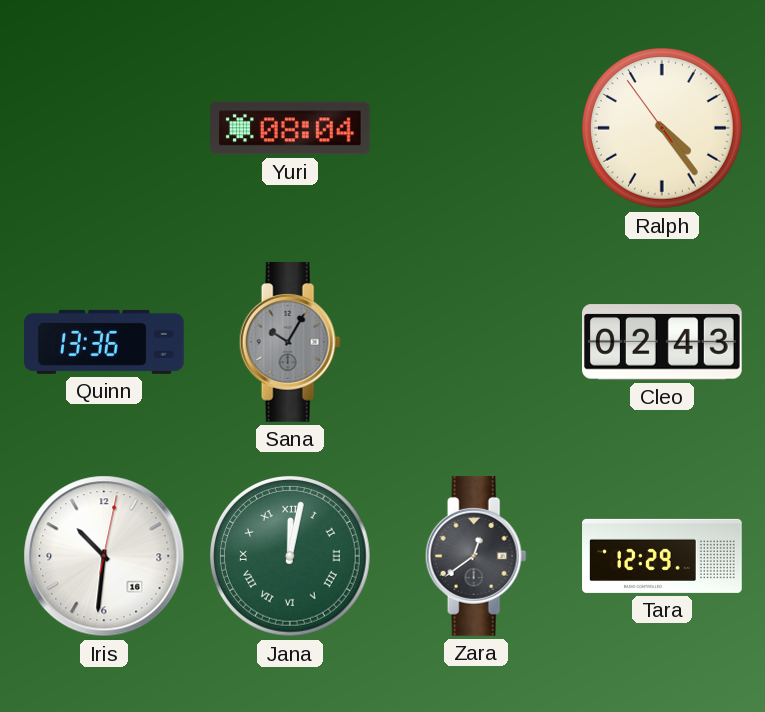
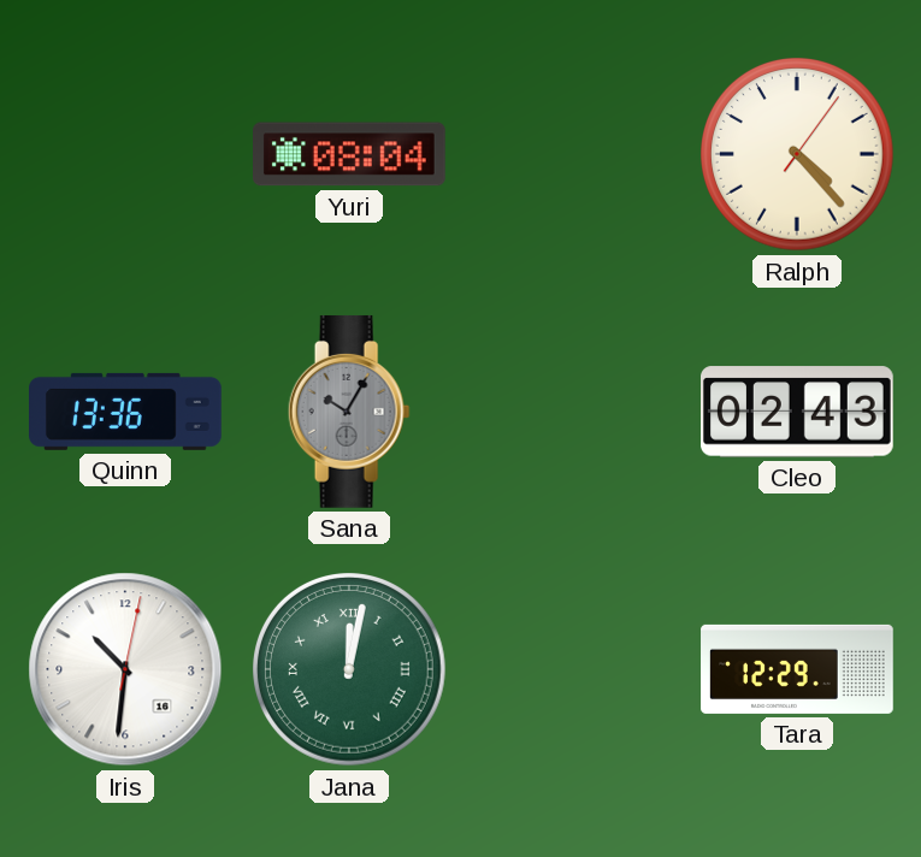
Ralph: 4:23:54 -> 4:23:06 (798, 155)
Zara: 12:39 -> none (476, 556)
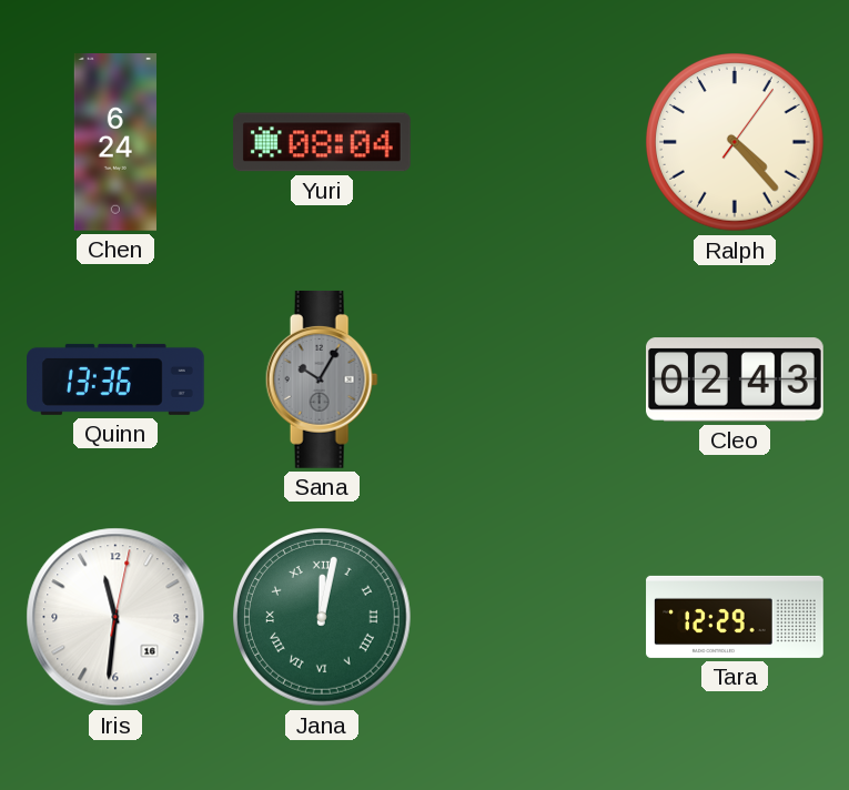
Chen: none -> 6:24 (115, 142)
Iris: 10:31 -> 11:31 (115, 617)
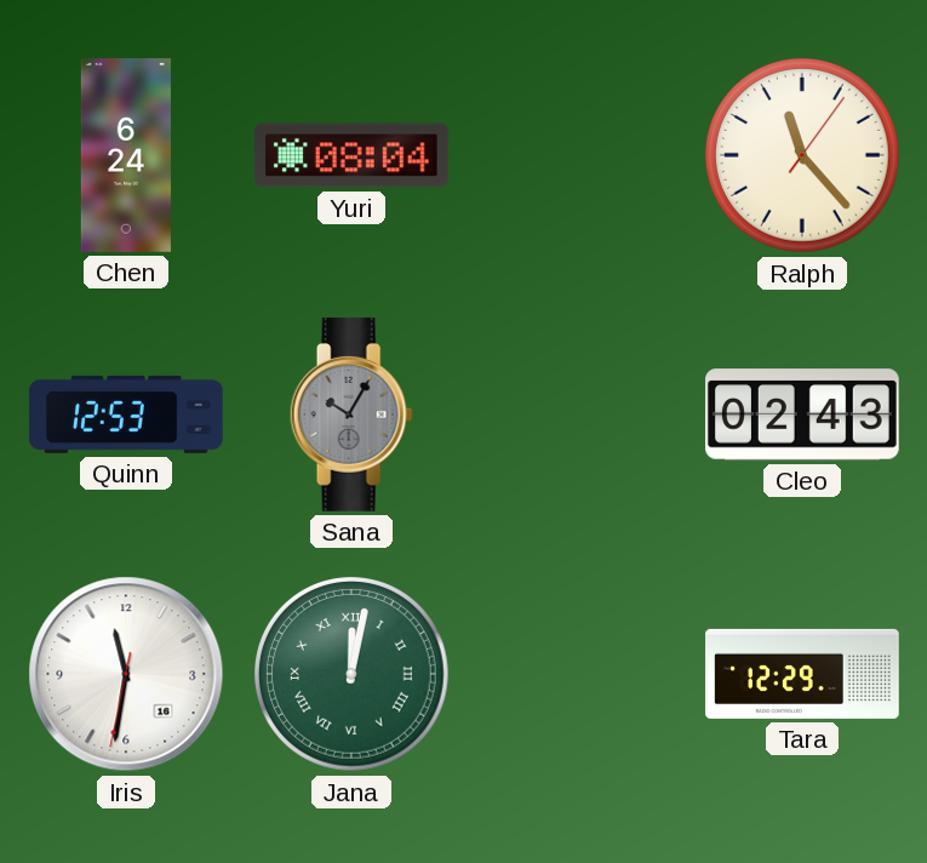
Ralph: 4:23 -> 11:23 (803, 156)
Quinn: 13:36 -> 12:53 (127, 415)
Iris: 11:31:02 -> 11:31:32 (126, 674)
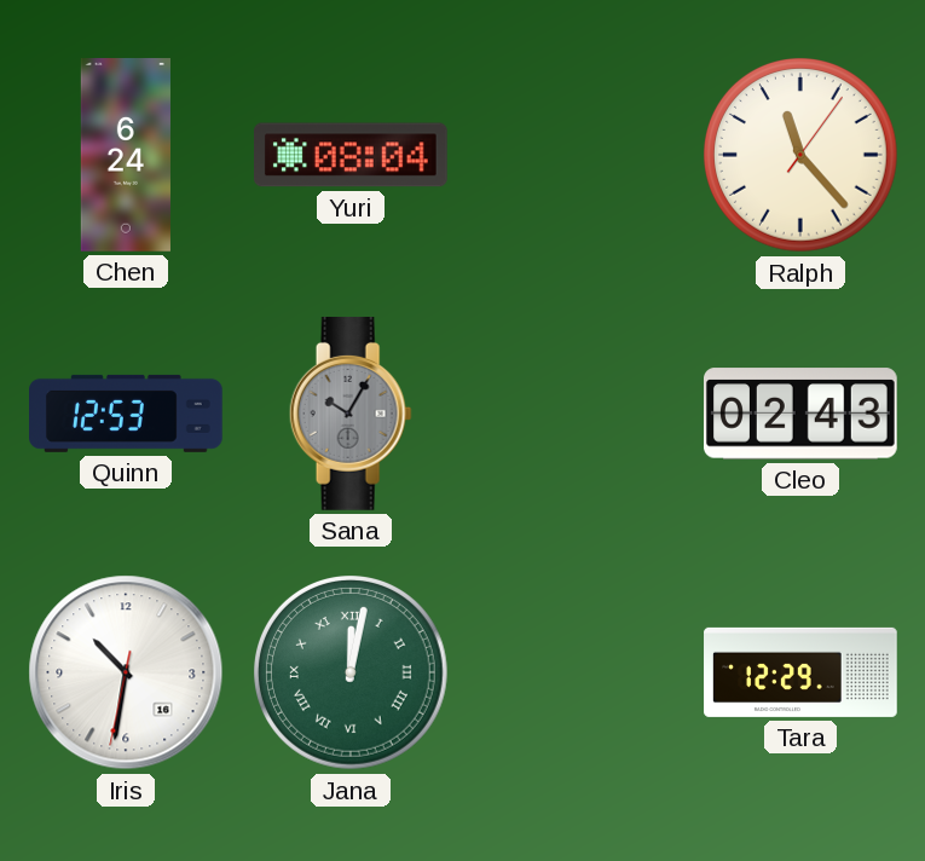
Iris: 11:31 -> 10:31 (126, 672)
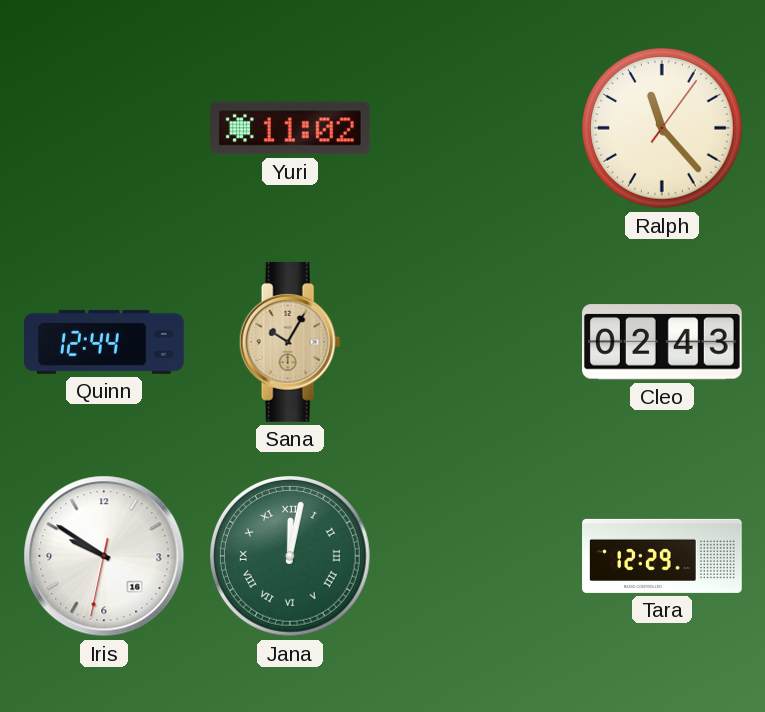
Chen: 6:24 -> none (126, 155)
Yuri: 08:04 -> 11:02 (291, 128)
Quinn: 12:53 -> 12:44 (105, 342)
Sana dial: grey -> champagne (290, 342)
Iris: 10:31 -> 9:50 (104, 556)
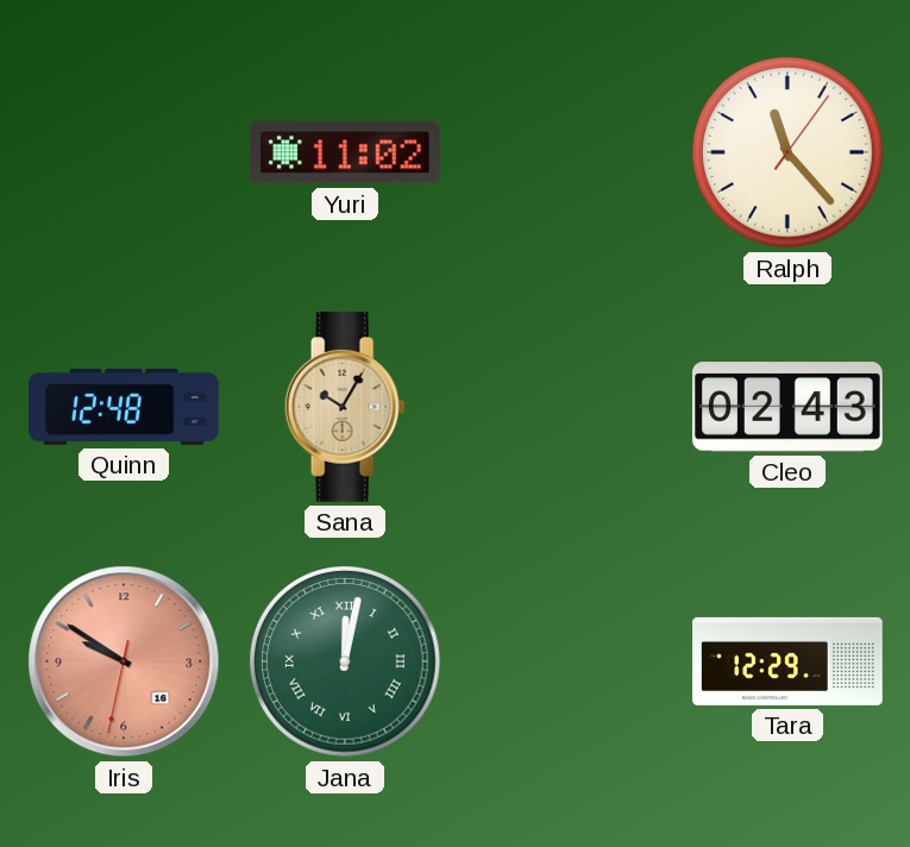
Quinn: 12:44 -> 12:48 (125, 407)
Iris dial: white -> salmon (124, 661)
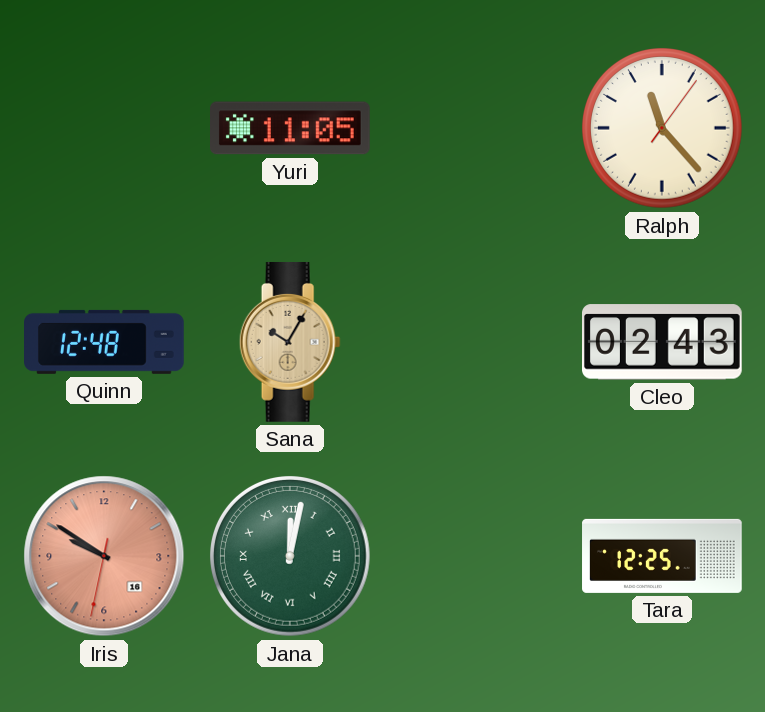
Yuri: 11:02 -> 11:05 (291, 128)
Tara: 12:29 -> 12:25 (662, 556)
